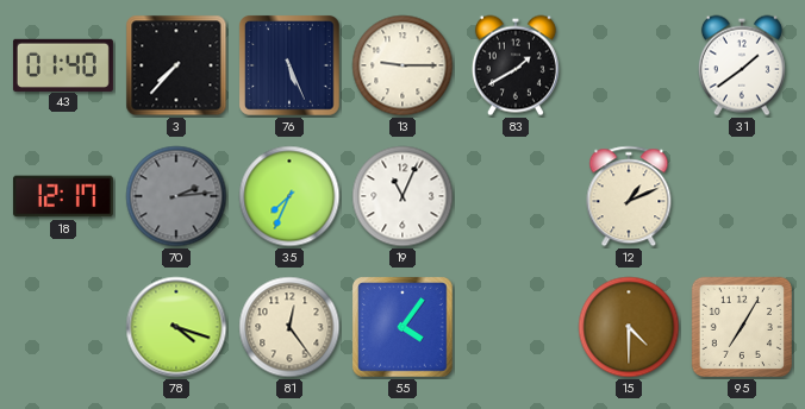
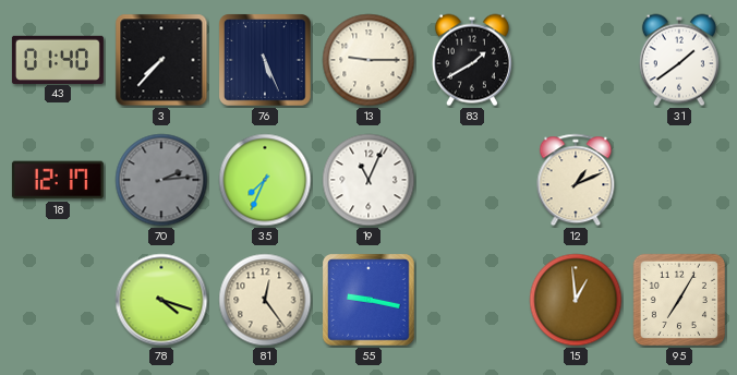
55: 4:06 -> 9:17 (370, 301)
15: 4:30 -> 12:59 (576, 300)
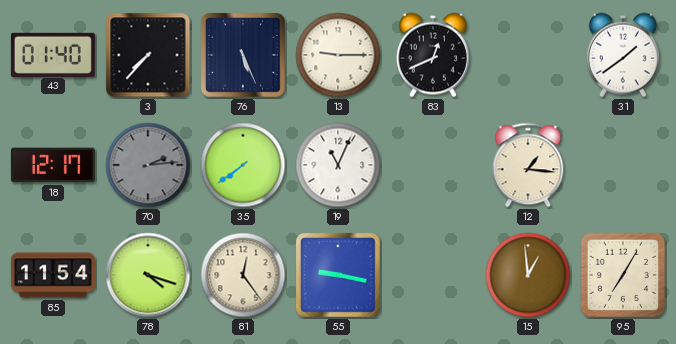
83: 1:40 -> 12:41 (433, 55)
35: 7:34 -> 7:39 (243, 165)
12: 1:11 -> 1:16 (528, 165)
85: none -> 11:54 (53, 275)
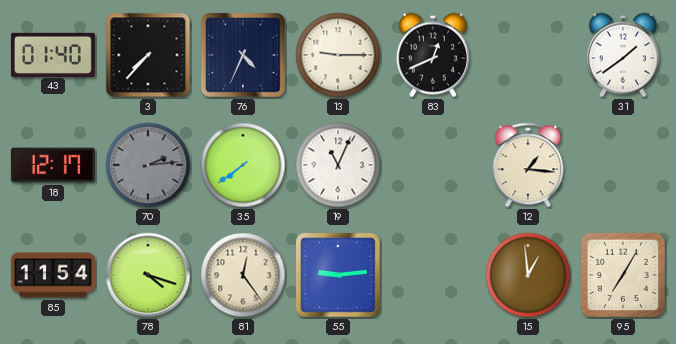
76: 5:26 -> 4:34 (244, 56)
55: 9:17 -> 9:14 (339, 276)
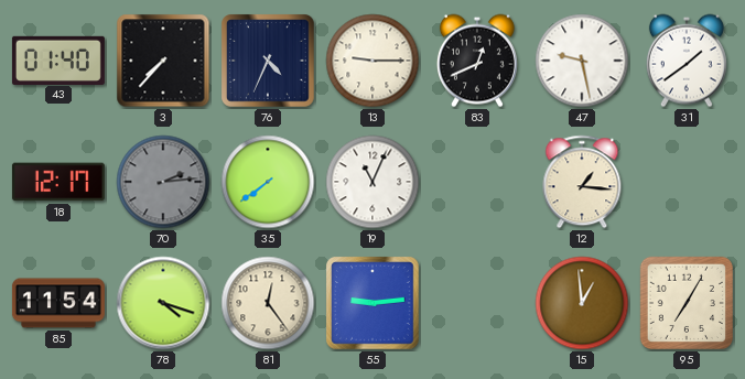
47: none -> 9:28 (582, 61)
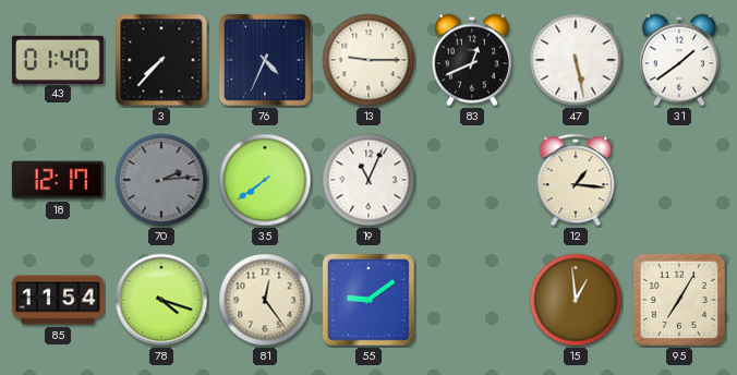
47: 9:28 -> 5:28 (576, 60)
55: 9:14 -> 9:09 (370, 301)
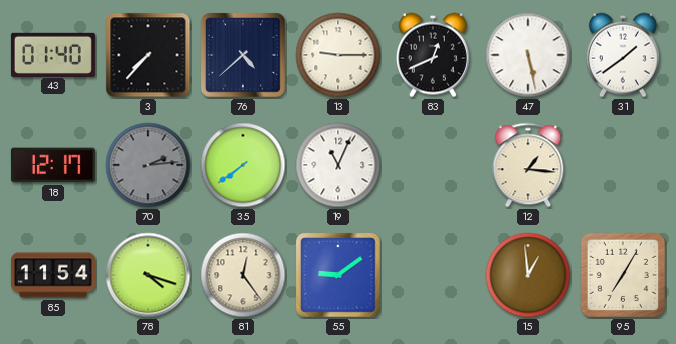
76: 4:34 -> 4:38 (244, 56)
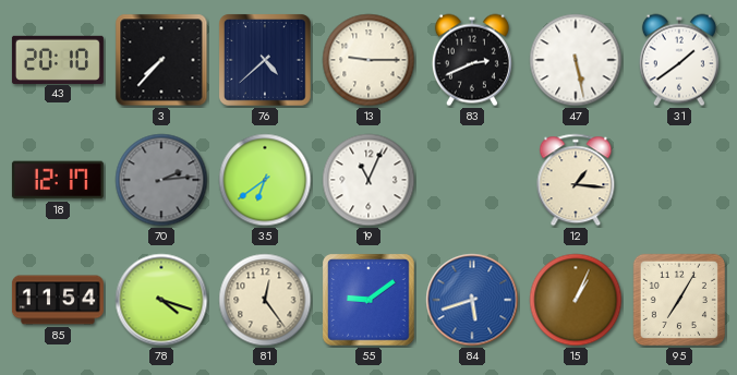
43: 01:40 -> 20:10 (58, 59)
83: 12:41 -> 2:41 (472, 60)
35: 7:39 -> 6:39 (265, 180)
84: none -> 5:42 (472, 300)
15: 12:59 -> 1:04 (576, 300)
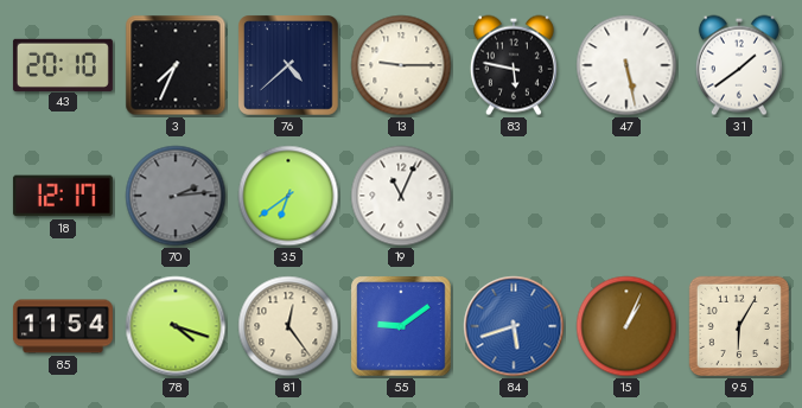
3: 7:37 -> 7:34 (176, 65)
83: 2:41 -> 5:47 (514, 65)
12: 1:16 -> none (576, 180)
95: 7:05 -> 6:05 (739, 326)
